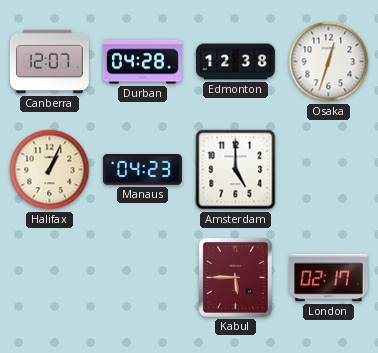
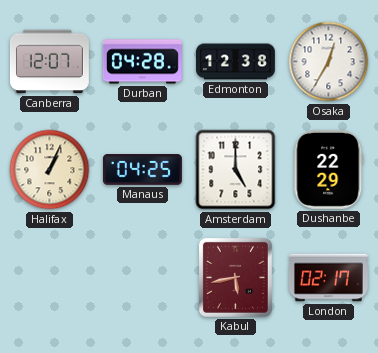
Osaka: 12:33 -> 12:35 (329, 62)
Manaus: 04:23 -> 04:25 (142, 170)
Dushanbe: none -> 22:29 (329, 169)
Kabul: 5:45 -> 5:43 (235, 277)
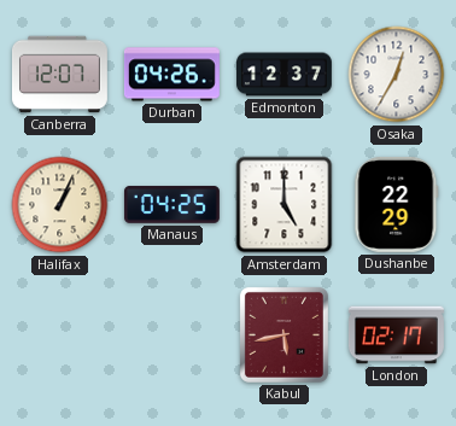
Durban: 04:28 -> 04:26 (171, 75)
Edmonton: 12:38 -> 12:37 (285, 75)
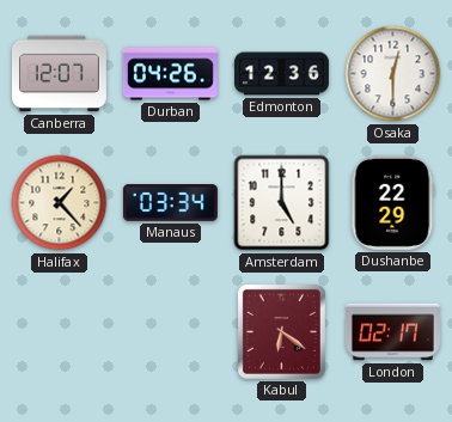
Edmonton: 12:37 -> 12:36 (282, 74)
Osaka: 12:35 -> 12:30 (393, 74)
Halifax: 1:04 -> 1:23 (60, 203)
Manaus: 04:25 -> 03:34 (170, 203)
Kabul: 5:43 -> 6:21 (281, 331)
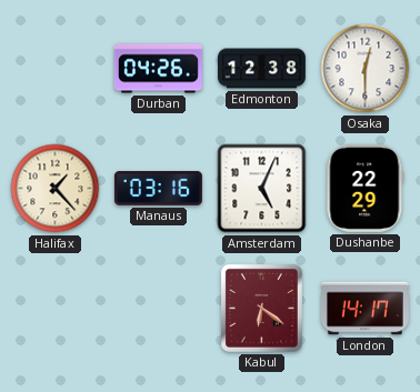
Canberra: 12:07 -> none (59, 74)
Edmonton: 12:36 -> 12:38 (262, 69)
Manaus: 03:34 -> 03:16 (158, 189)
Amsterdam: 5:00 -> 5:04 (262, 189)
London: 02:17 -> 14:17 (364, 309)
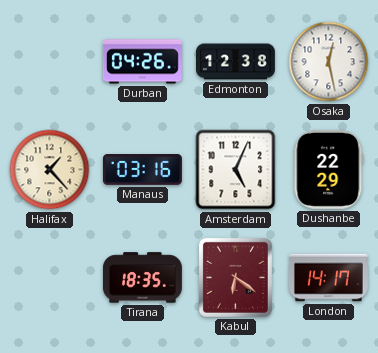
Osaka: 12:30 -> 12:28 (329, 62)
Tirana: none -> 18:35 (142, 278)
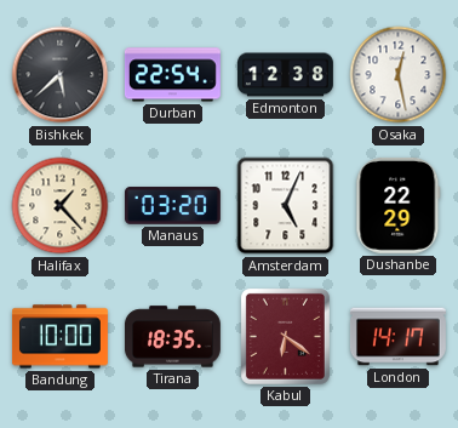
Bishkek: none -> 5:38 (61, 75)
Durban: 04:26 -> 22:54 (172, 75)
Manaus: 03:16 -> 03:20 (172, 206)
Bandung: none -> 10:00 (59, 337)
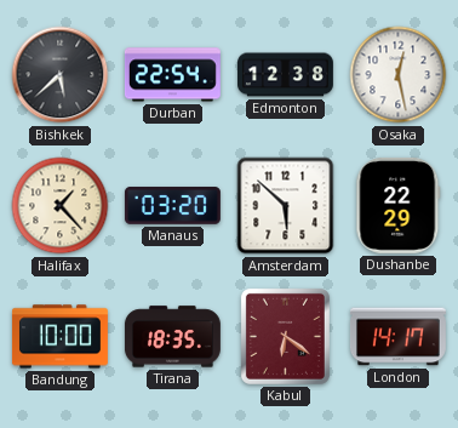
Amsterdam: 5:04 -> 5:52 (286, 206)
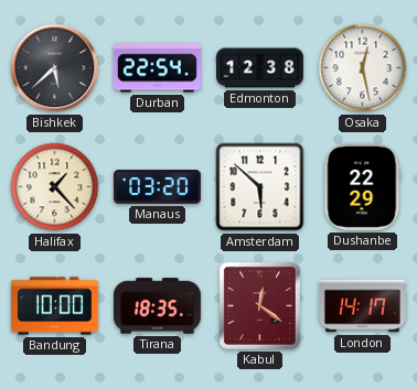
Kabul: 6:21 -> 12:21 (259, 305)
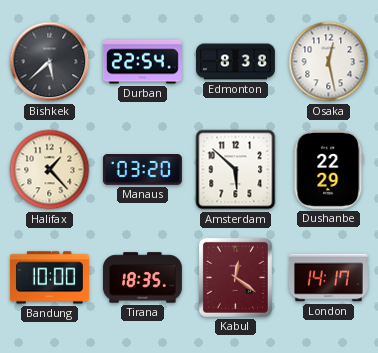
Edmonton: 12:38 -> 8:38 (236, 62)
